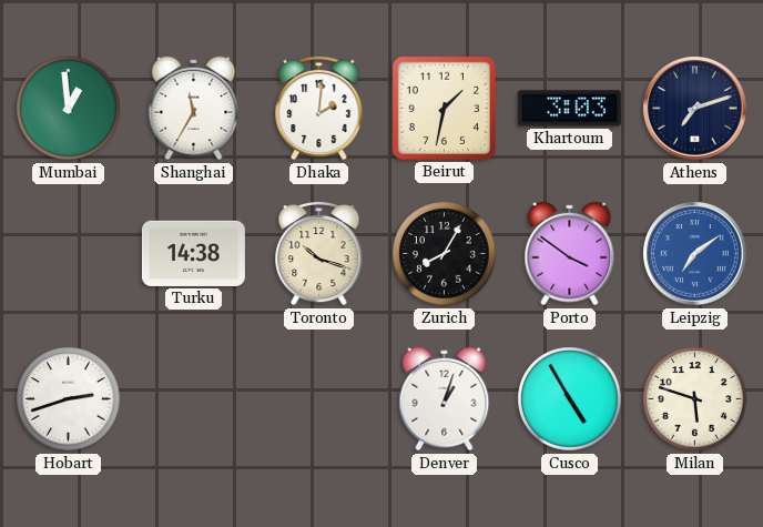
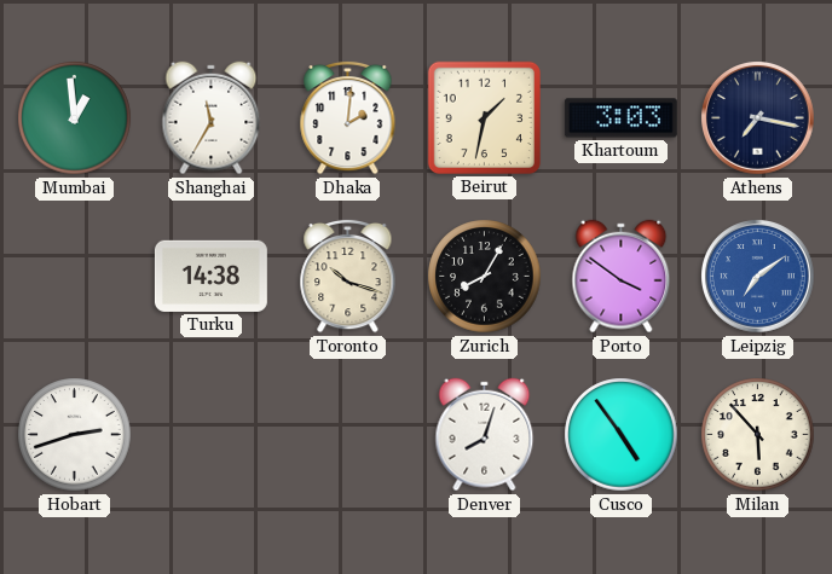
Athens: 7:12 -> 7:17 (758, 118)
Denver: 1:03 -> 8:03 (485, 435)
Cusco: 4:55 -> 4:54 (622, 435)
Milan: 5:48 -> 5:53 (758, 435)
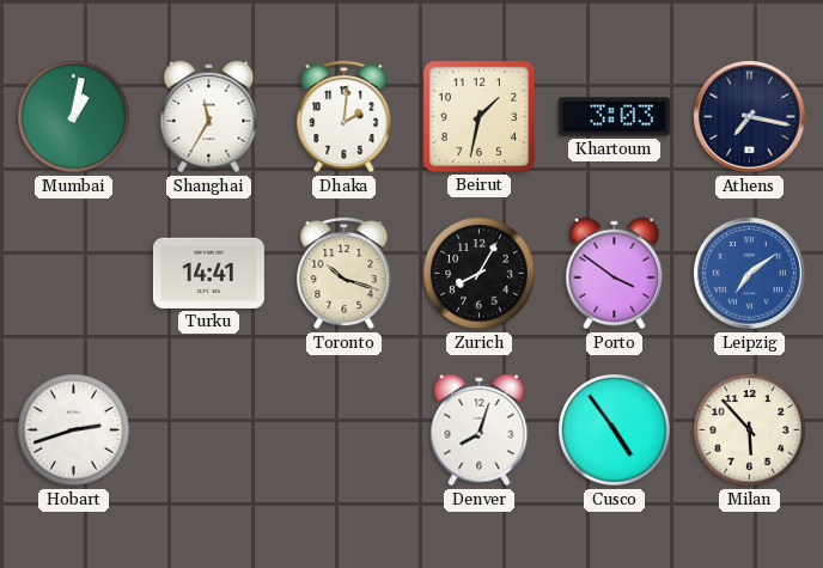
Mumbai: 12:59 -> 1:02 (74, 117)
Turku: 14:38 -> 14:41 (208, 273)
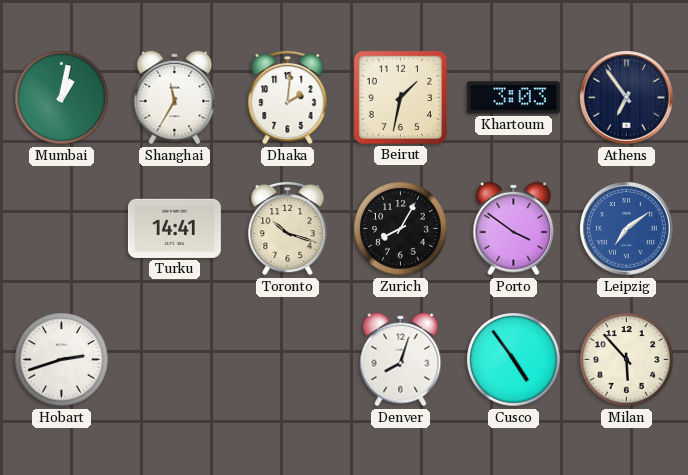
Athens: 7:17 -> 6:54 (627, 98)
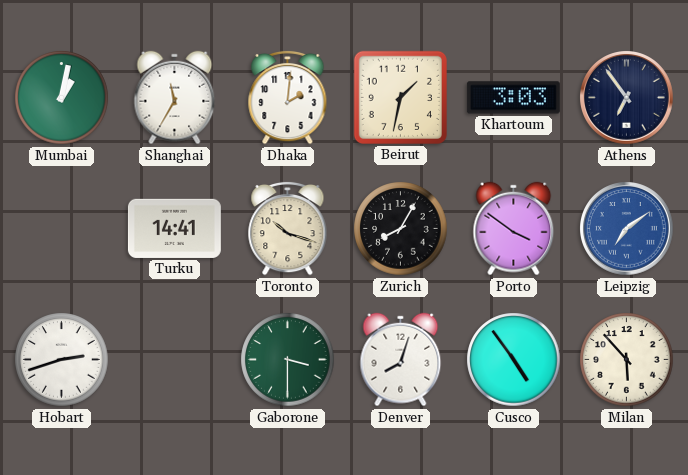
Gaborone: none -> 3:30 (288, 360)
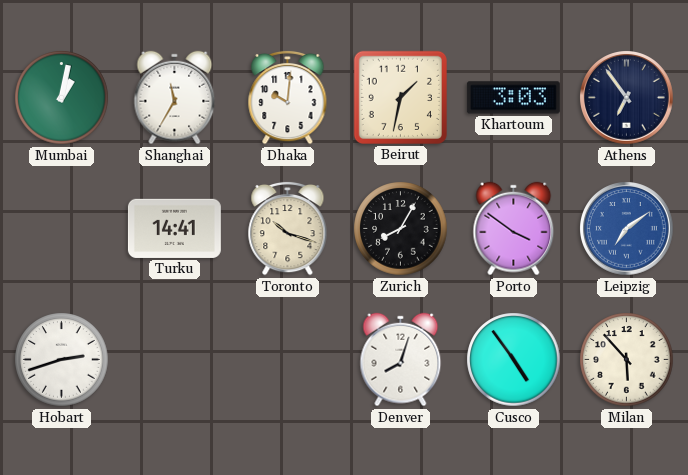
Dhaka: 2:01 -> 10:01 (288, 97)
Gaborone: 3:30 -> none (288, 360)
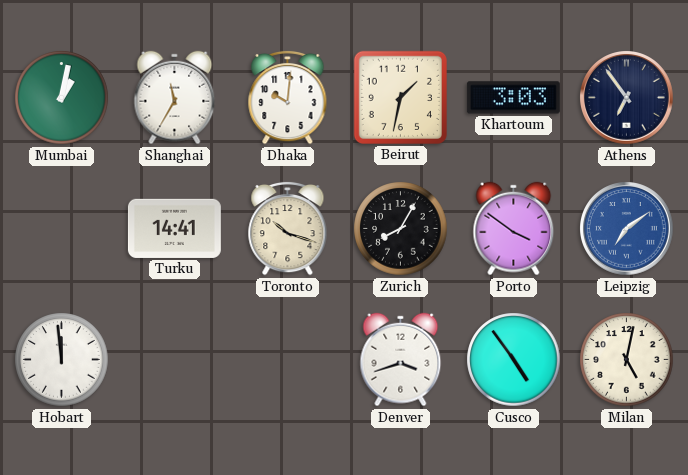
Hobart: 2:42 -> 11:59 (62, 360)
Denver: 8:03 -> 3:42 (401, 360)
Milan: 5:53 -> 5:02 (627, 360)
